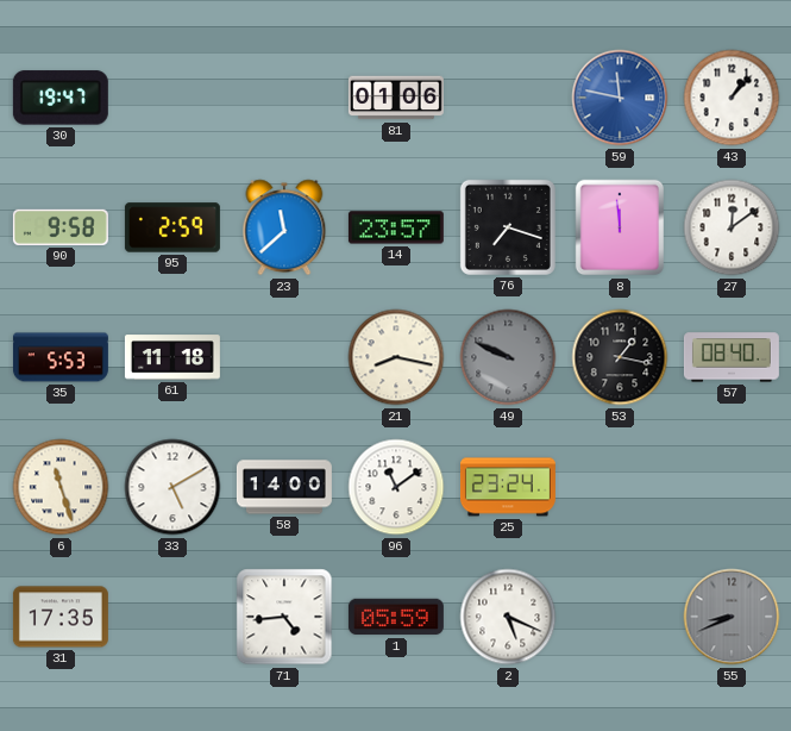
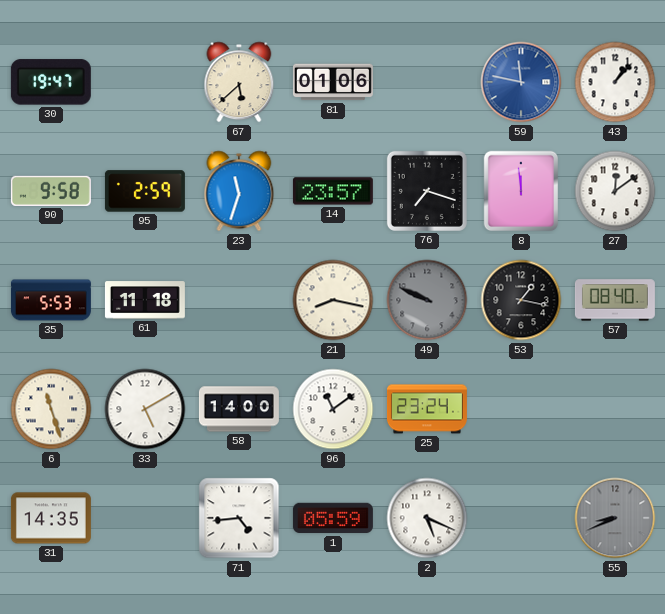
67: none -> 5:38 (239, 82)
23: 11:38 -> 11:33 (239, 191)
31: 17:35 -> 14:35 (51, 518)
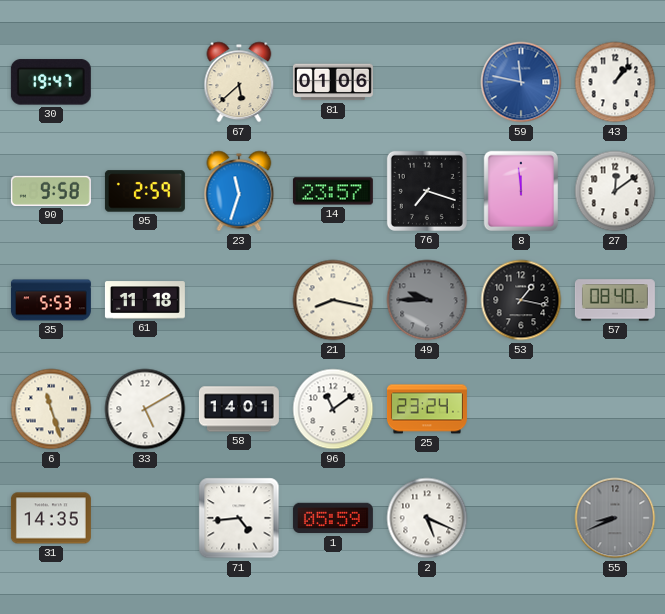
49: 9:49 -> 9:45 (427, 300)
58: 14:00 -> 14:01 (239, 409)
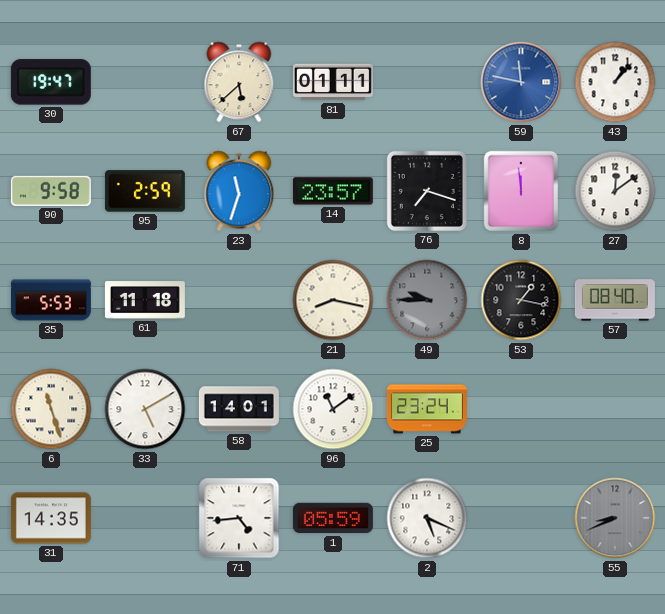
81: 01:06 -> 01:11 (333, 82)
